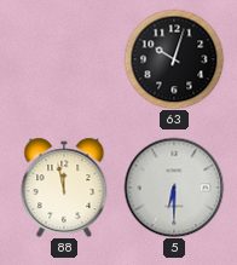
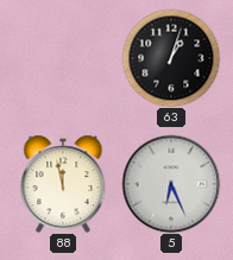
63: 10:03 -> 1:03 (171, 58)
5: 6:30 -> 6:26 (171, 184)
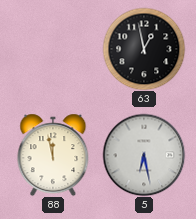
63: 1:03 -> 12:58 (144, 49)
5: 6:26 -> 6:28 (144, 155)
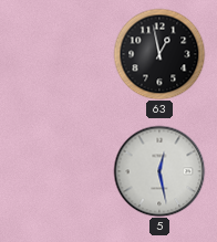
88: 11:58 -> none (53, 155)
5: 6:28 -> 12:28 (159, 171)
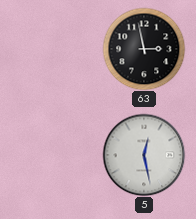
63: 12:58 -> 2:58 (144, 49)
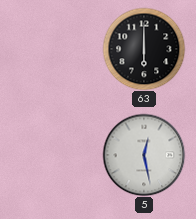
63: 2:58 -> 6:00 (144, 49)
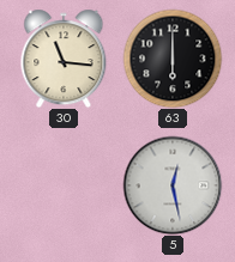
30: none -> 11:16 (64, 59)
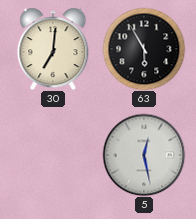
30: 11:16 -> 7:01 (53, 49)
63: 6:00 -> 5:55 (144, 49)
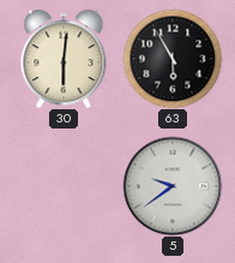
30: 7:01 -> 6:01 (64, 59)
5: 12:28 -> 9:39 (173, 186)
